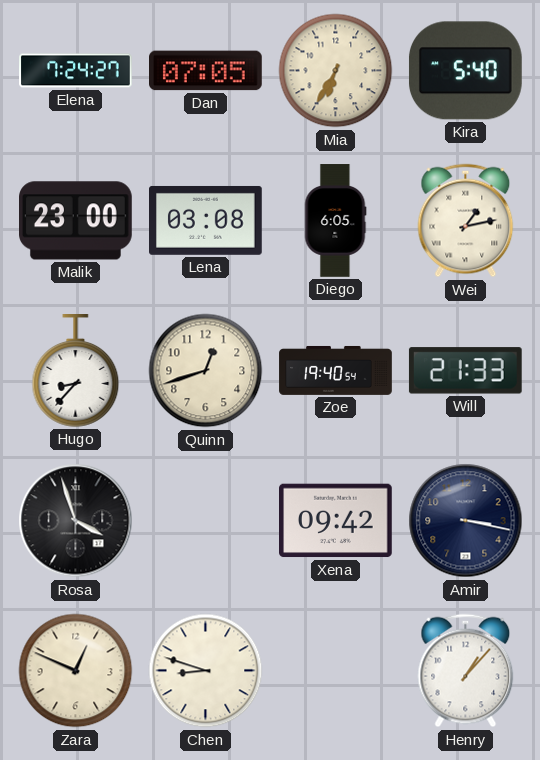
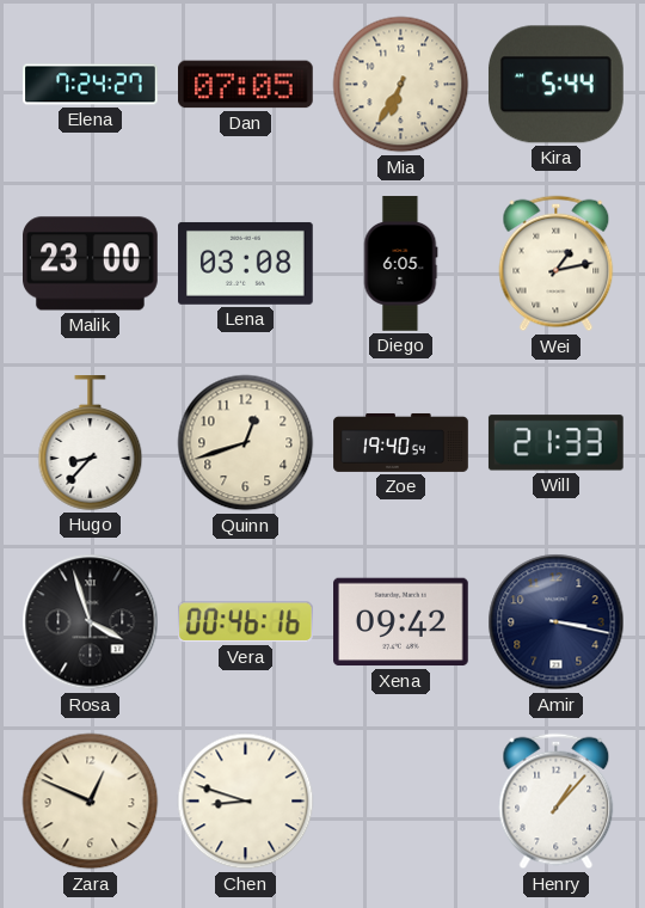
Kira: 5:40 -> 5:44 (555, 85)
Vera: none -> 00:46 (245, 622)
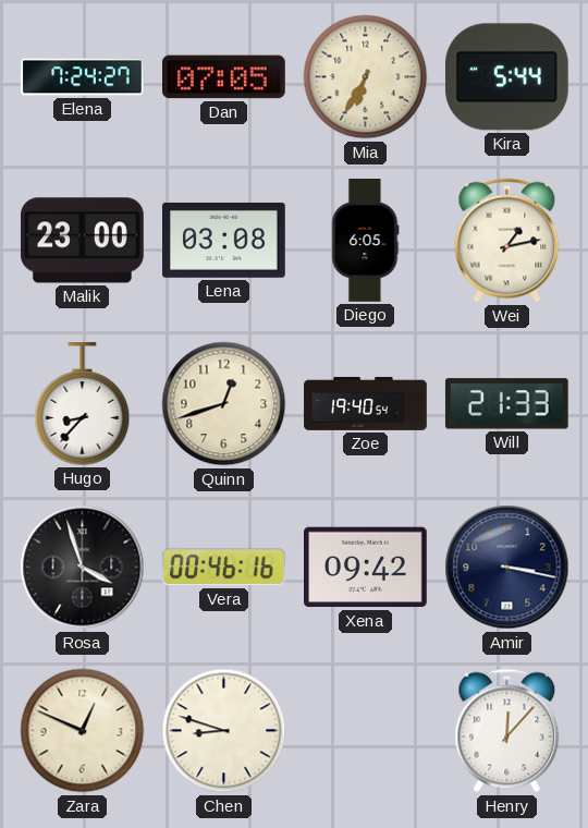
Henry: 1:07 -> 12:07 (507, 731)
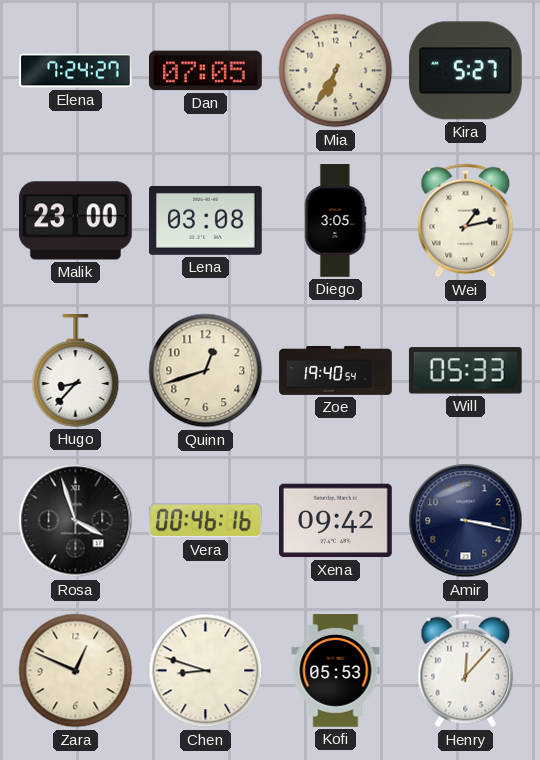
Kira: 5:44 -> 5:27 (465, 71)
Diego: 6:05 -> 3:05 (335, 221)
Will: 21:33 -> 05:33 (465, 371)
Kofi: none -> 05:53 (336, 671)
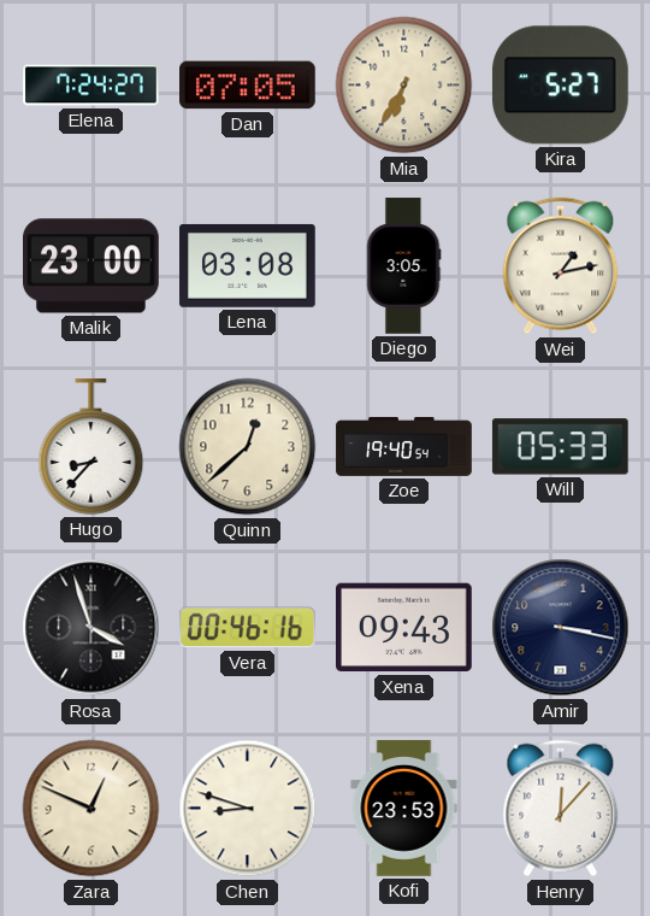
Quinn: 12:42 -> 12:38 (248, 447)
Xena: 09:42 -> 09:43 (404, 628)
Kofi: 05:53 -> 23:53 (404, 809)
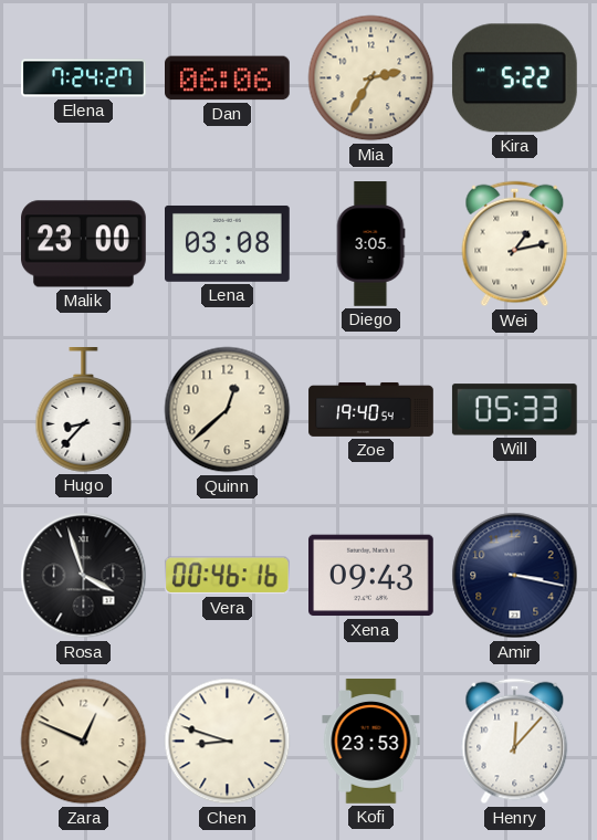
Dan: 07:05 -> 06:06 (228, 78)
Mia: 6:35 -> 2:35 (371, 78)
Kira: 5:27 -> 5:22 (514, 78)
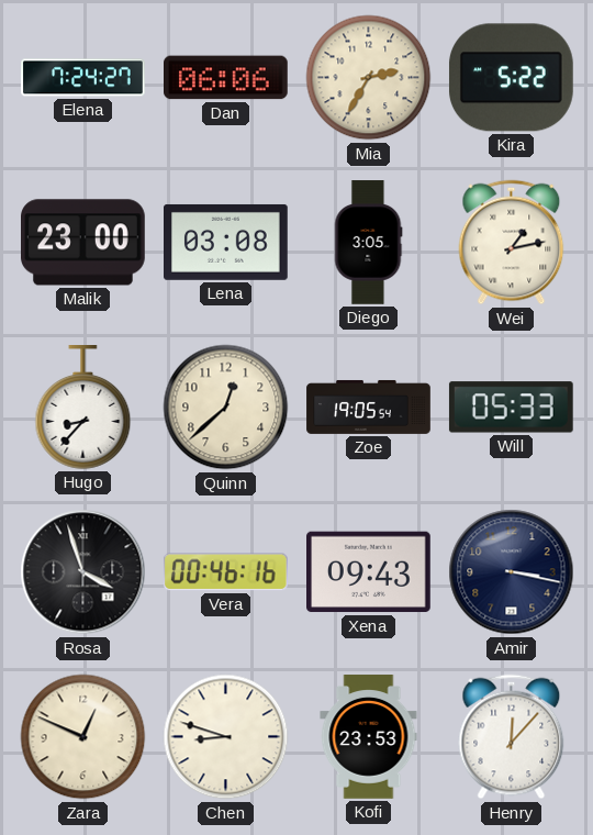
Zoe: 19:40 -> 19:05 (369, 407)
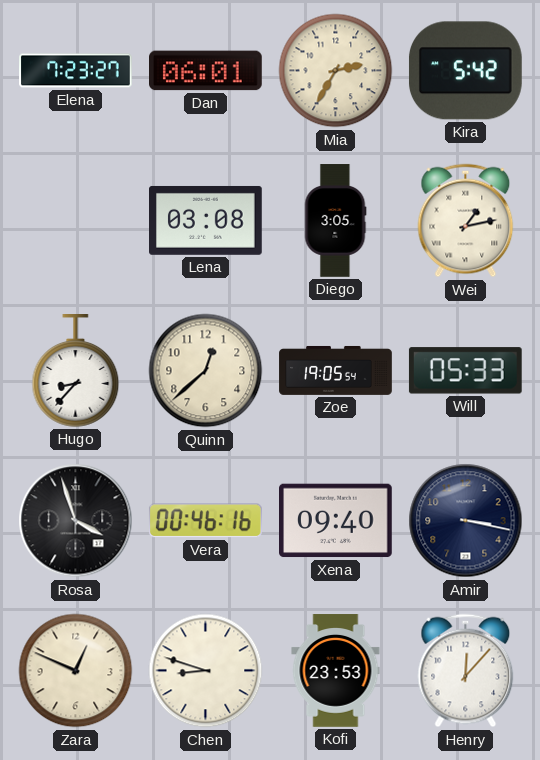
Elena: 7:24 -> 7:23 (76, 71)
Dan: 06:06 -> 06:01 (206, 71)
Kira: 5:22 -> 5:42 (465, 71)
Malik: 23:00 -> none (83, 243)
Xena: 09:43 -> 09:40 (336, 521)
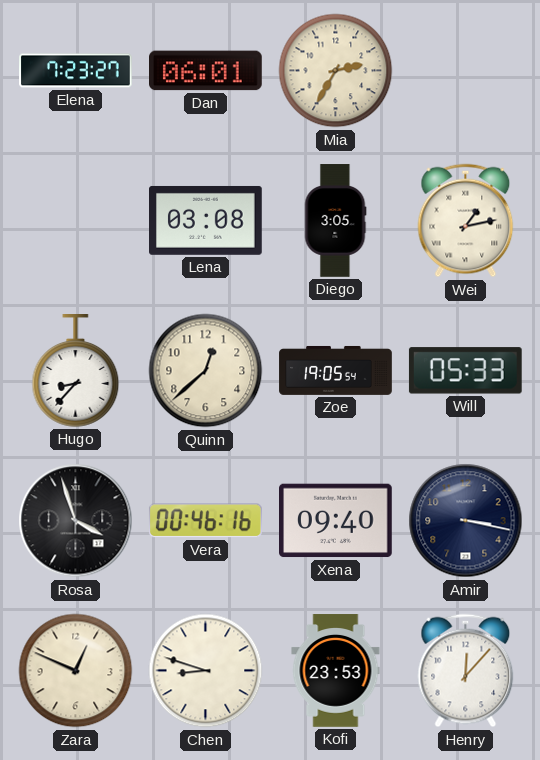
Kira: 5:42 -> none (465, 71)
